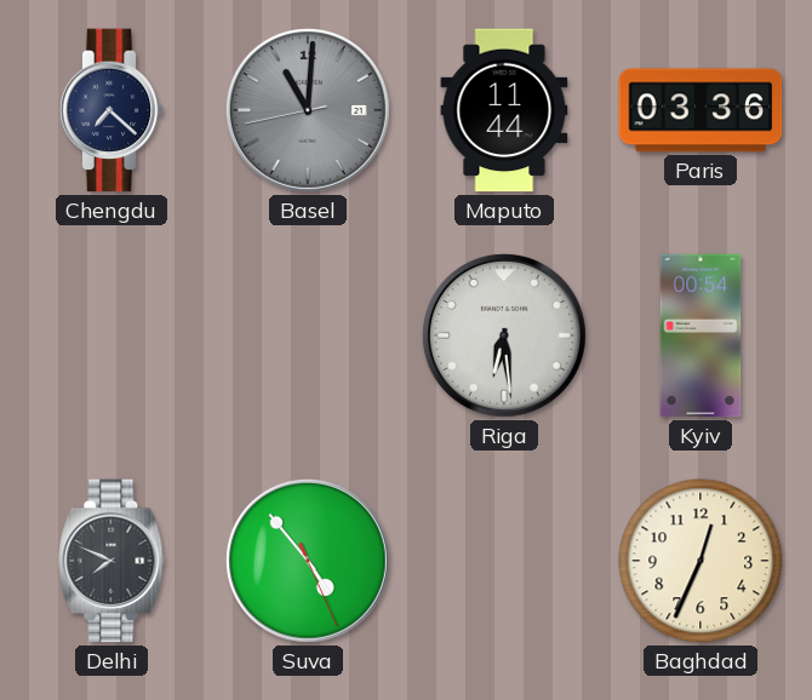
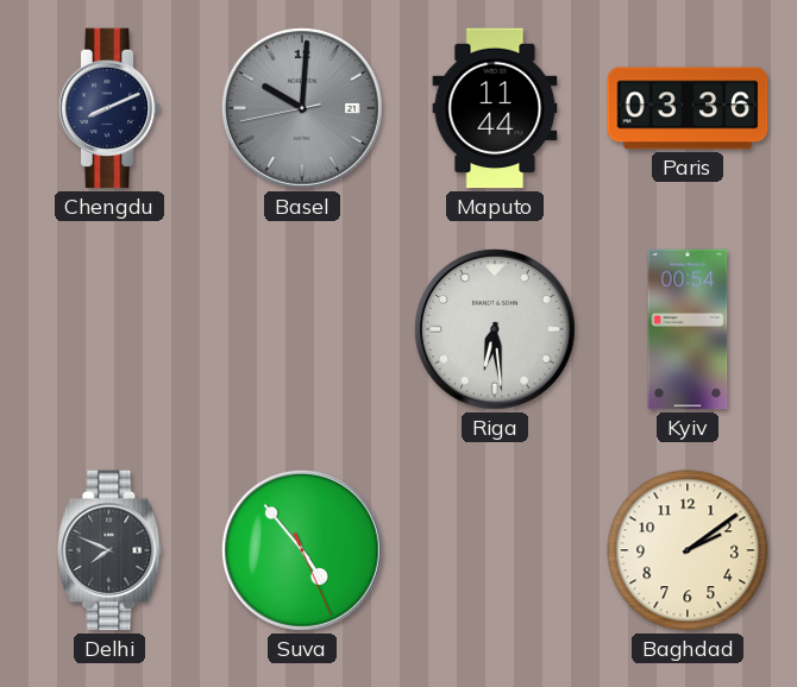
Chengdu: 7:22 -> 8:11 (109, 108)
Basel: 11:00 -> 10:00 (302, 108)
Baghdad: 12:34 -> 2:09 (688, 550)
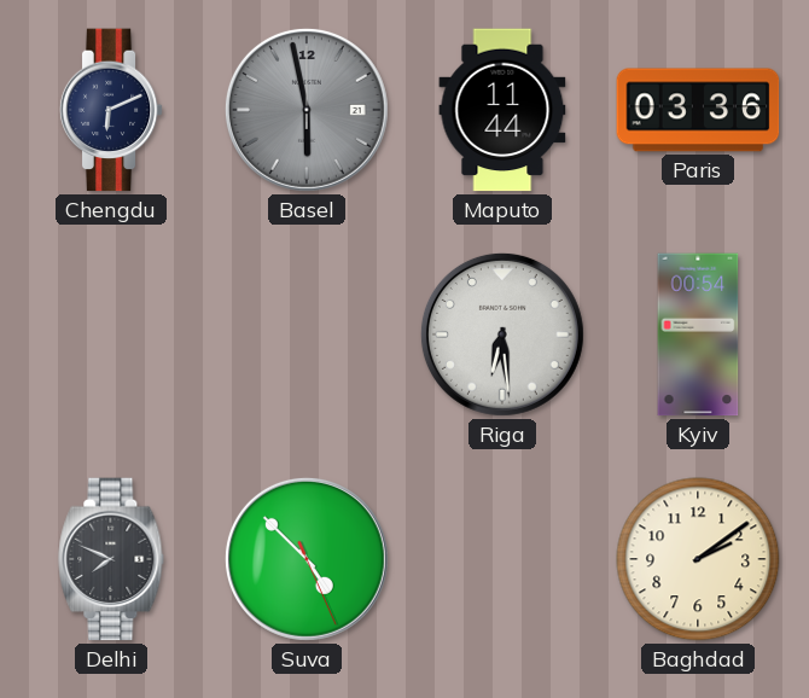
Chengdu: 8:11 -> 6:11 (111, 110)
Basel: 10:00 -> 5:58 (307, 110)
Suva: 4:53 -> 4:52 (307, 559)
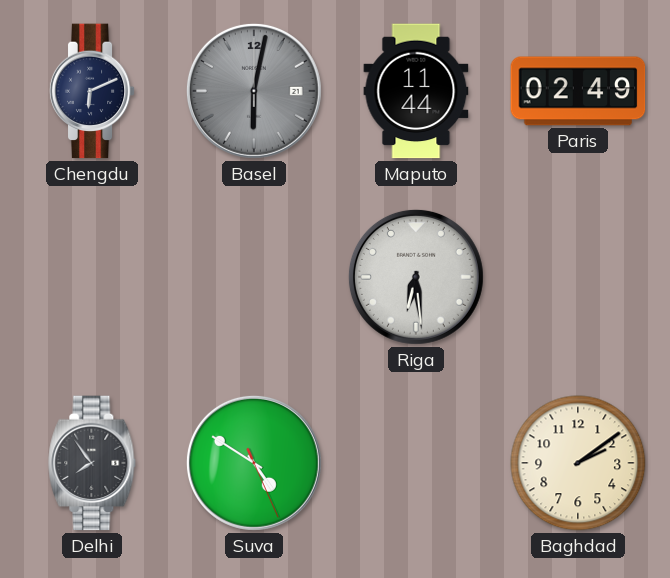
Basel: 5:58 -> 6:02 (254, 91)
Paris: 03:36 -> 02:49 (578, 91)
Kyiv: 00:54 -> none (698, 335)
Delhi: 7:49 -> 7:54 (92, 463)
Suva: 4:52 -> 4:50 (254, 463)
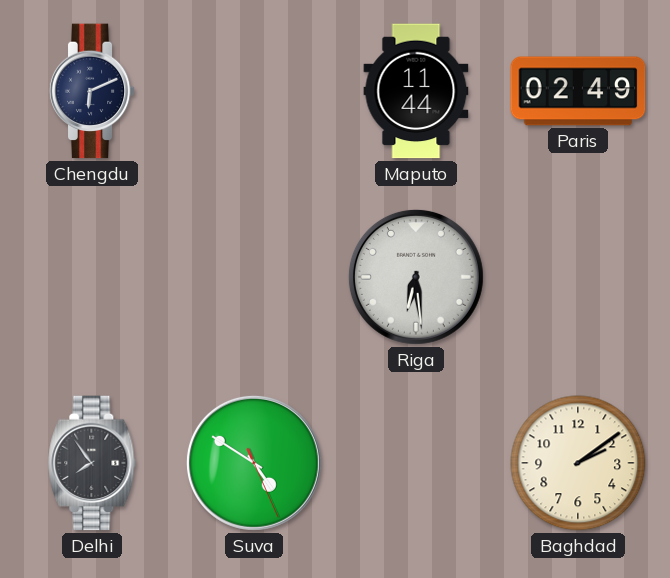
Basel: 6:02 -> none (254, 91)
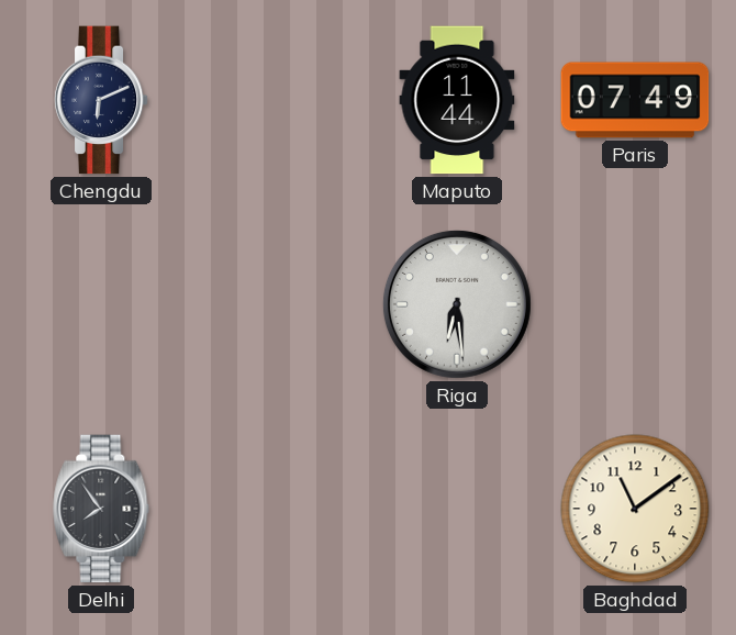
Paris: 02:49 -> 07:49 (635, 100)
Suva: 4:50 -> none (254, 463)
Baghdad: 2:09 -> 11:09 (635, 509)
